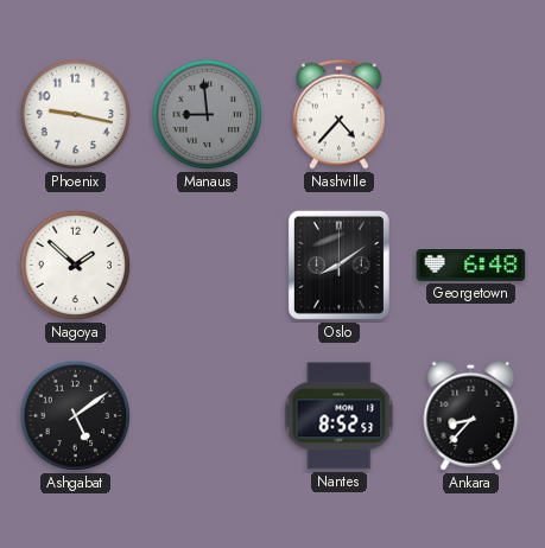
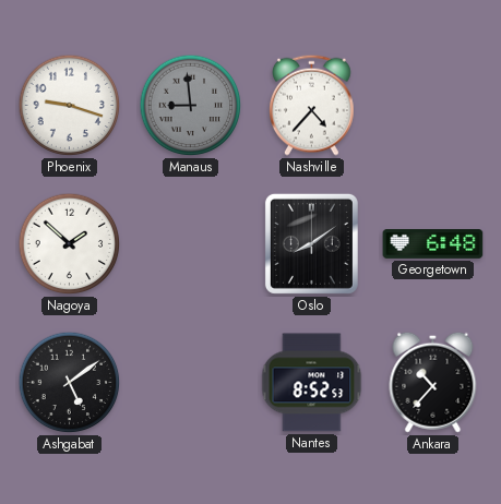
Phoenix: 9:17 -> 9:18 (70, 106)
Ankara: 8:37 -> 10:37 (433, 382)
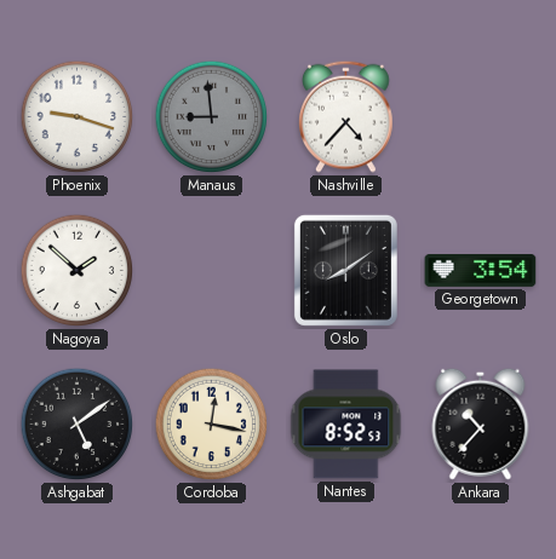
Georgetown: 6:48 -> 3:54 (481, 271)
Cordoba: none -> 12:17 (212, 425)
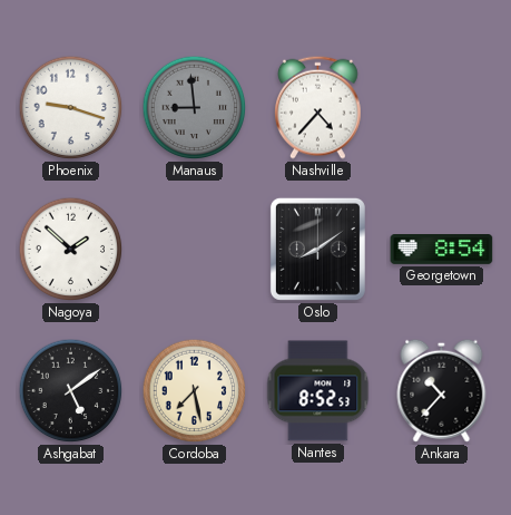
Georgetown: 3:54 -> 8:54 (442, 250)
Cordoba: 12:17 -> 7:28 (195, 391)
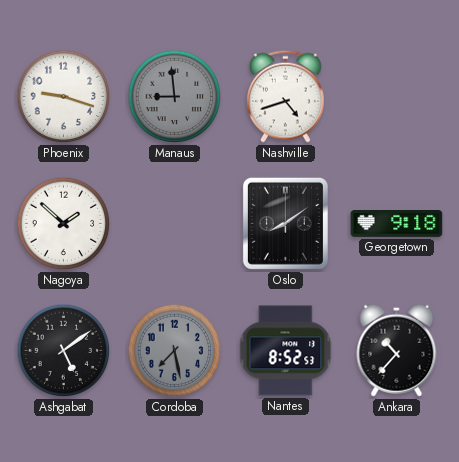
Nashville: 4:37 -> 4:42 (286, 96)
Georgetown: 8:54 -> 9:18 (397, 224)
Cordoba dial: cream -> grey (175, 351)
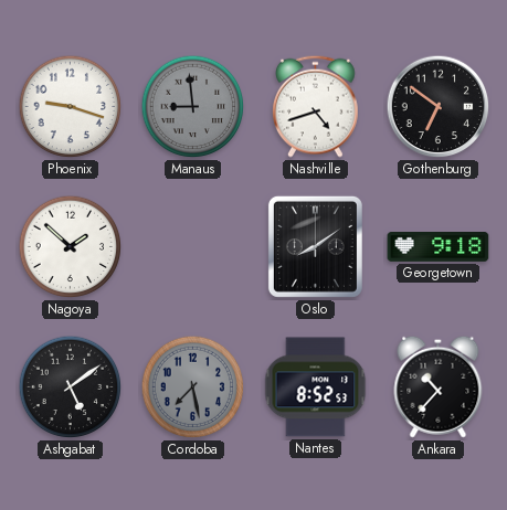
Gothenburg: none -> 6:51 (439, 107)
